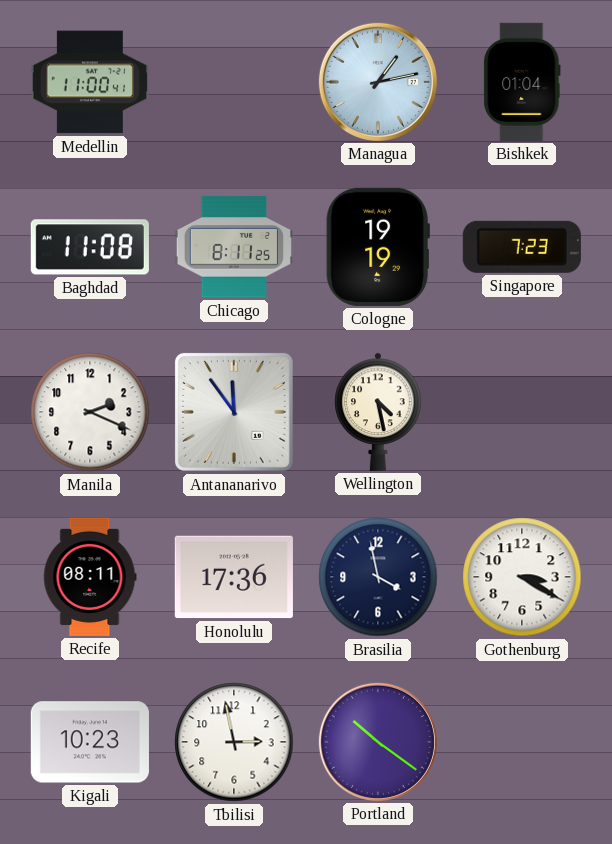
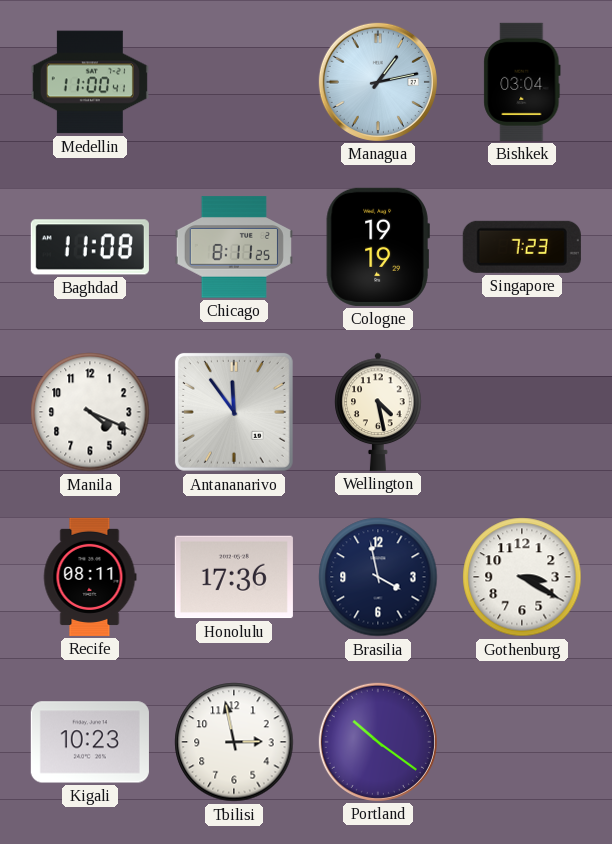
Bishkek: 01:04 -> 03:04 (522, 82)
Manila: 2:19 -> 4:19 (90, 412)
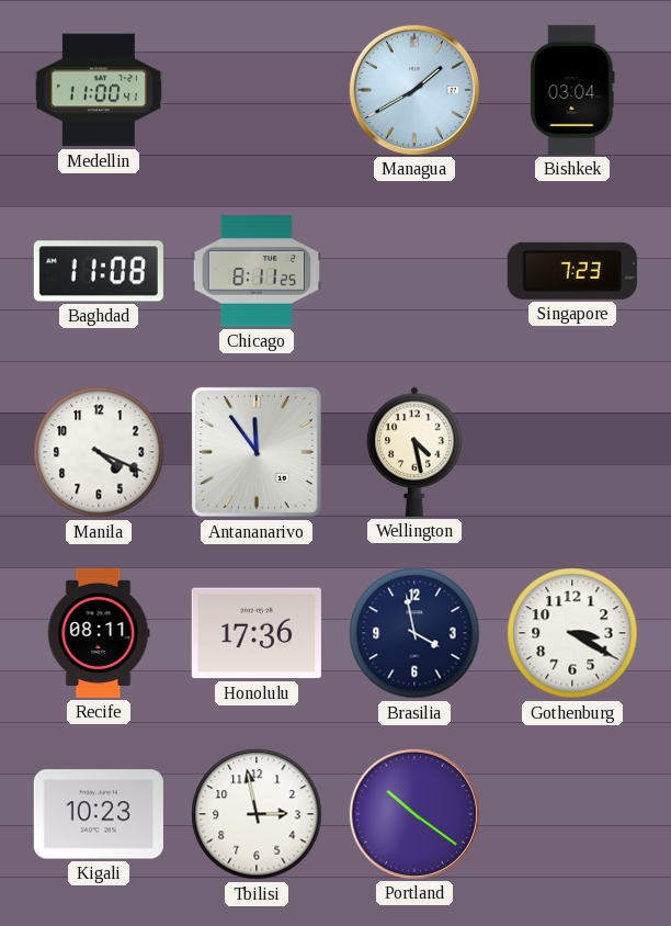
Managua: 1:13 -> 1:40 (414, 90)
Cologne: 19:19 -> none (378, 247)
